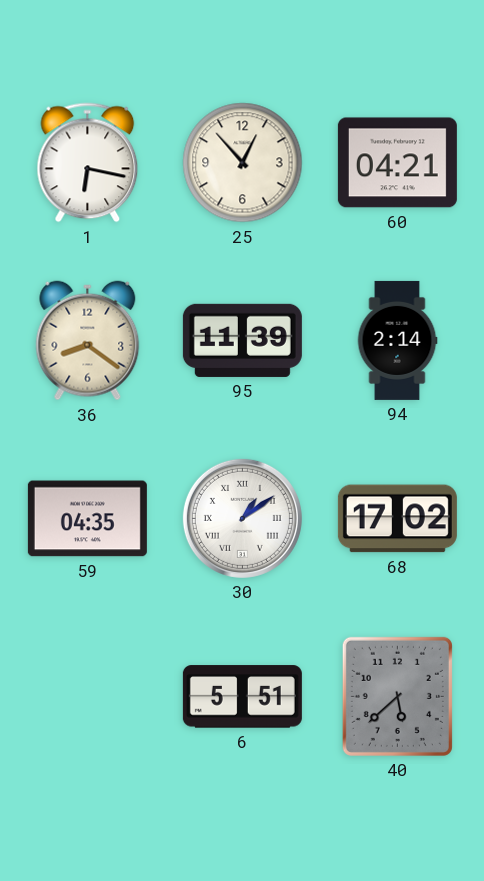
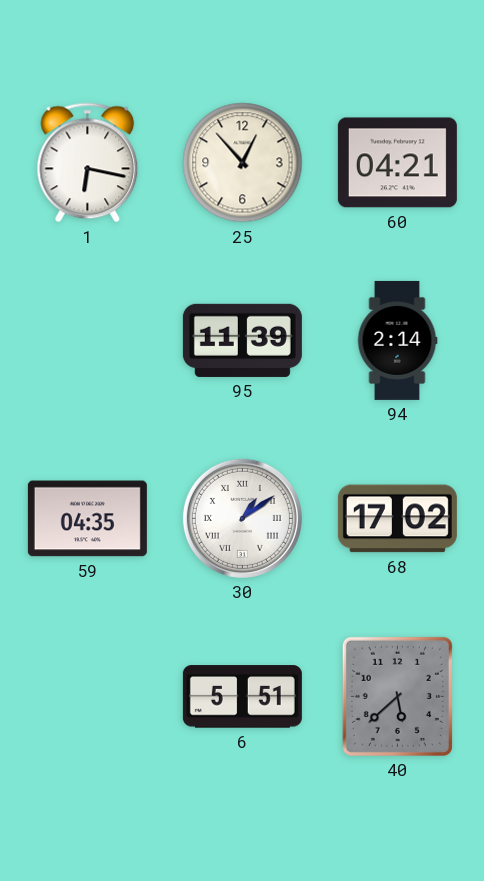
36: 8:21 -> none (88, 341)
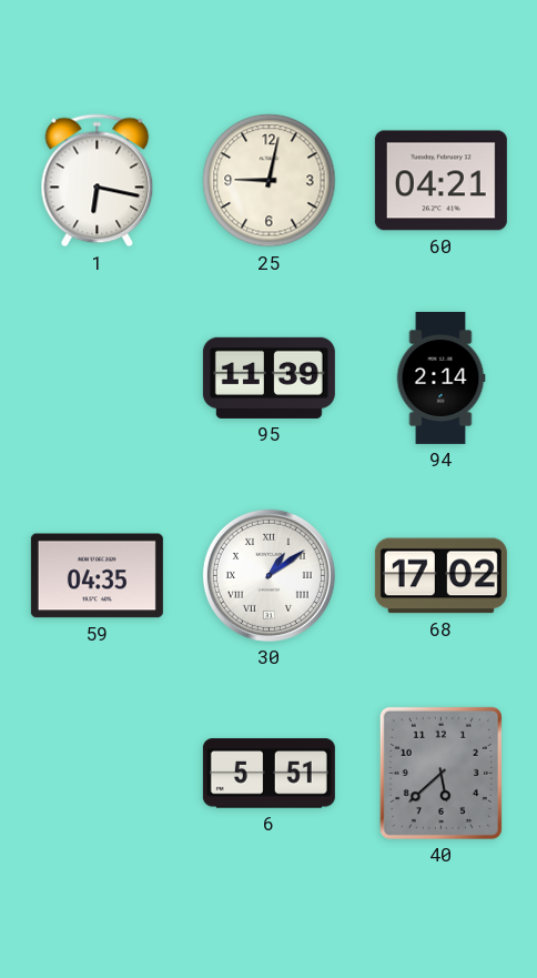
25: 12:53 -> 9:02 (270, 181)
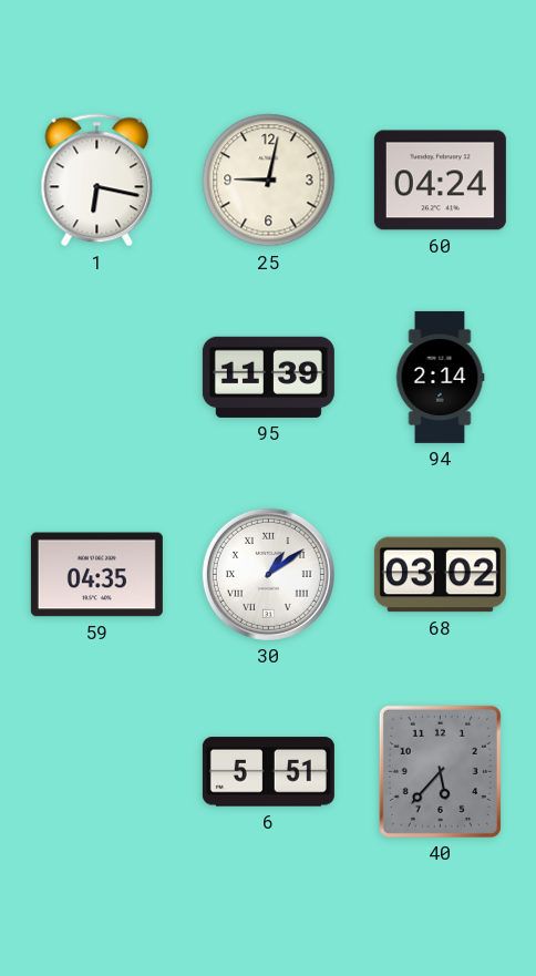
60: 04:21 -> 04:24 (440, 181)
68: 17:02 -> 03:02 (440, 575)
40: 5:38 -> 5:37 (440, 771)
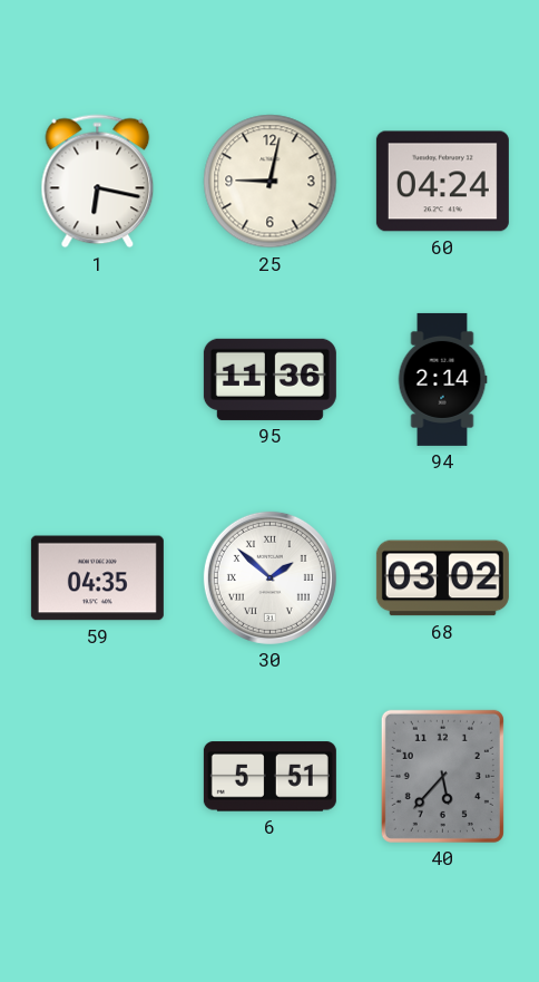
95: 11:39 -> 11:36 (269, 379)
30: 1:09 -> 1:52 (269, 577)
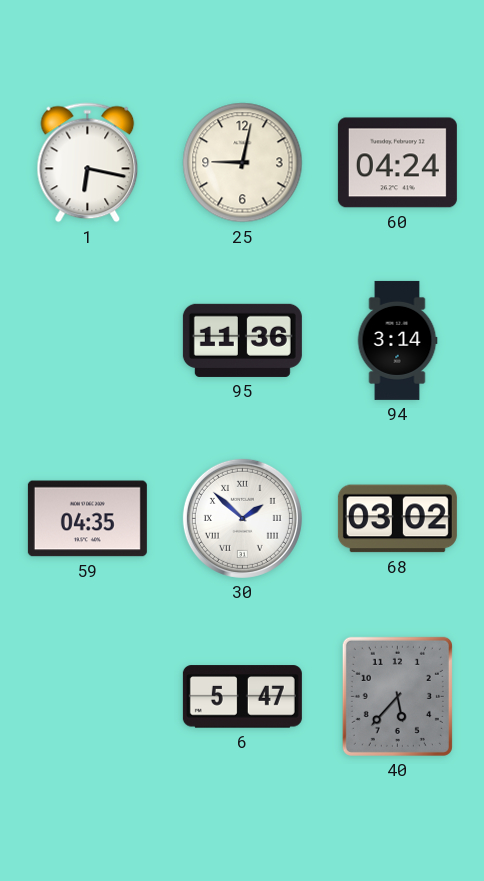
94: 2:14 -> 3:14 (397, 340)
6: 5:51 -> 5:47 (242, 697)
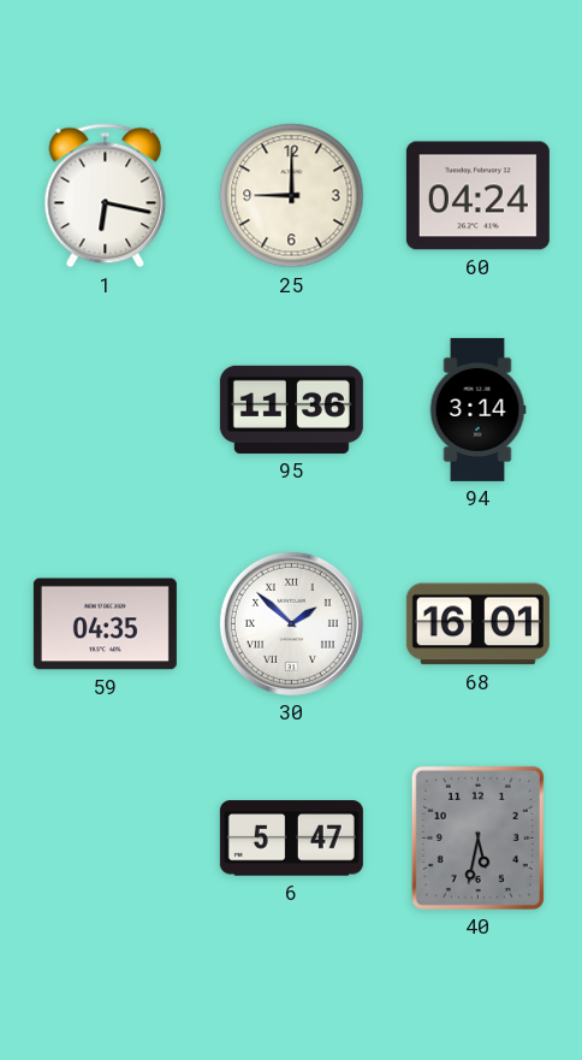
25: 9:02 -> 9:00 (292, 196)
68: 03:02 -> 16:01 (477, 624)
40: 5:37 -> 5:32 (477, 837)
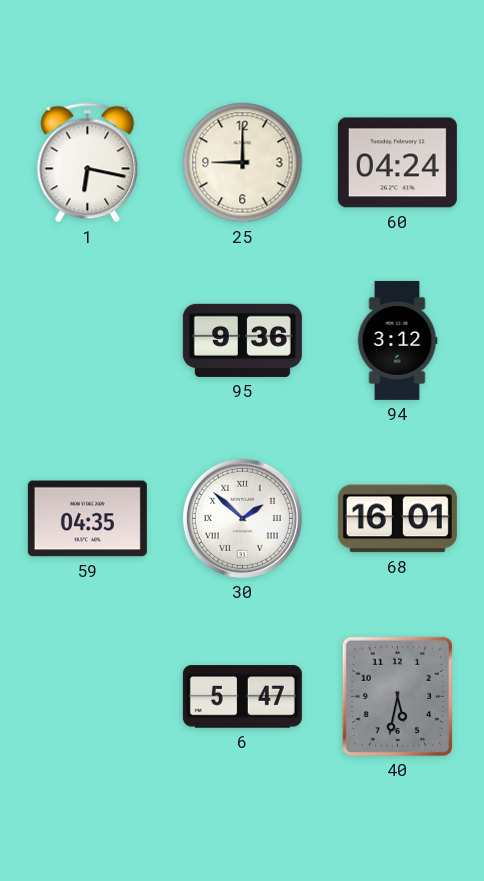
95: 11:36 -> 9:36 (242, 340)
94: 3:14 -> 3:12 (397, 340)
